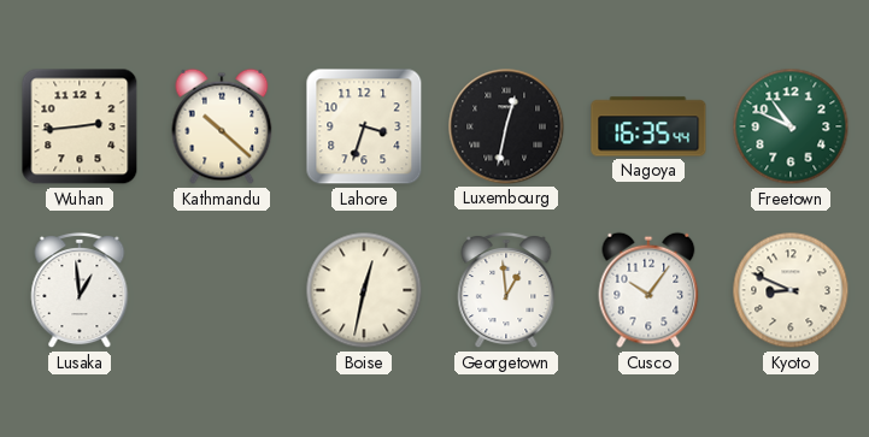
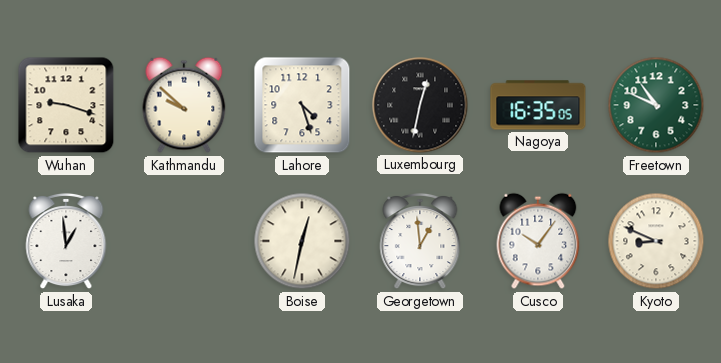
Wuhan: 2:44 -> 9:18 (66, 105)
Kathmandu: 10:22 -> 9:52 (184, 105)
Lahore: 3:33 -> 4:27 (302, 105)
Nagoya: 16:35:44 -> 16:35:05 (538, 105)
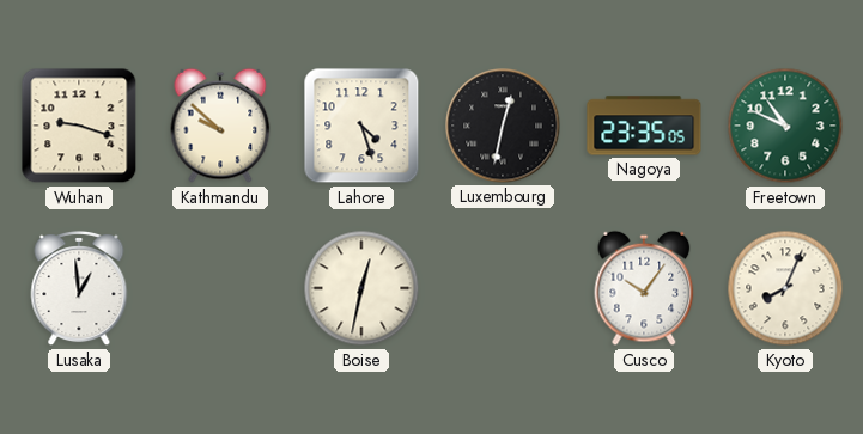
Nagoya: 16:35 -> 23:35 (644, 126)
Georgetown: 12:59 -> none (420, 241)
Kyoto: 8:49 -> 8:04 (785, 288)
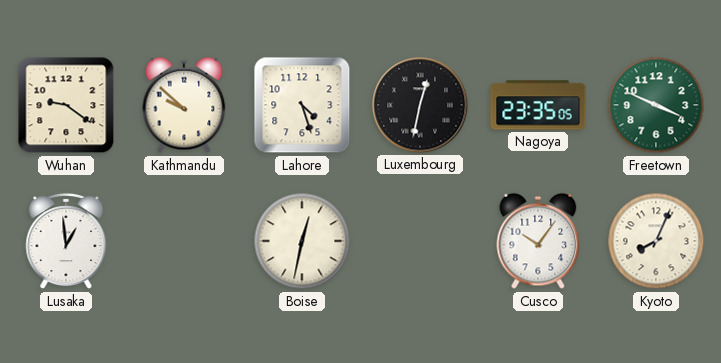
Wuhan: 9:18 -> 9:21 (66, 105)
Freetown: 10:49 -> 3:49 (656, 105)
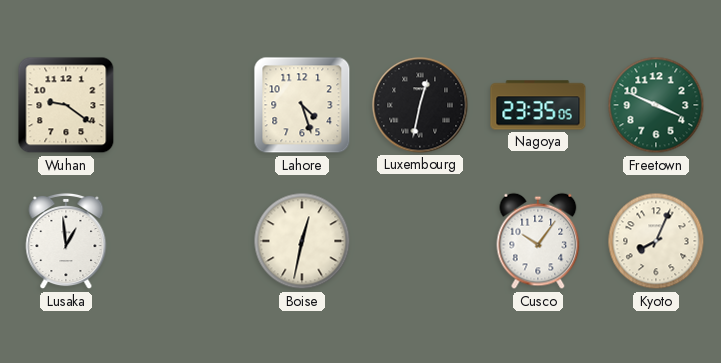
Kathmandu: 9:52 -> none (184, 105)
